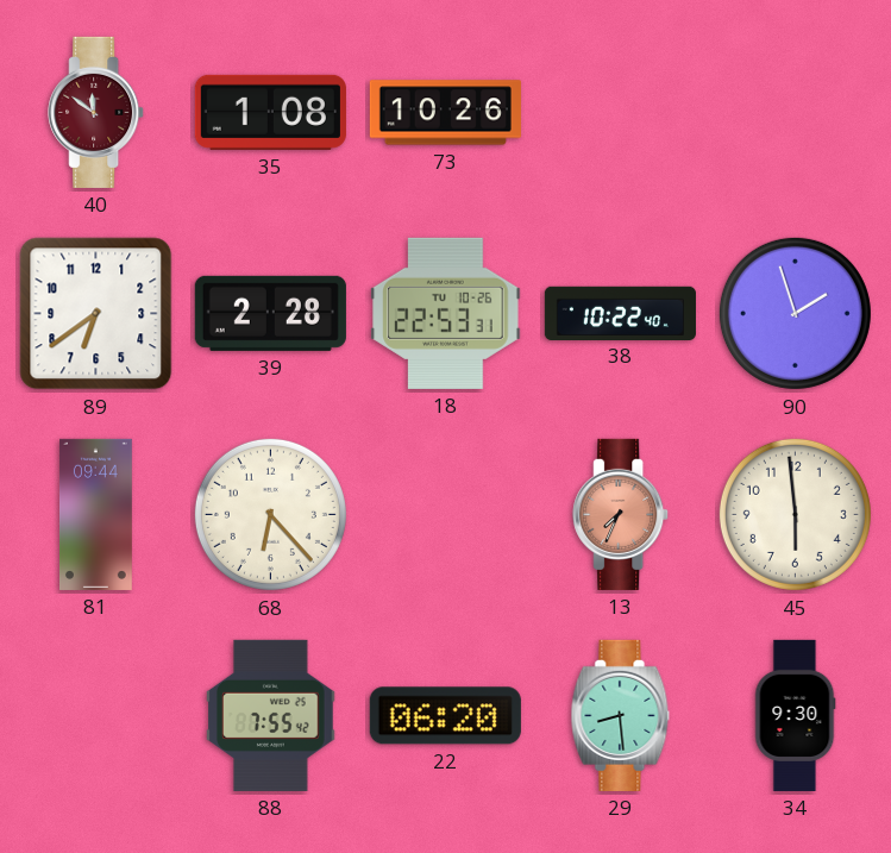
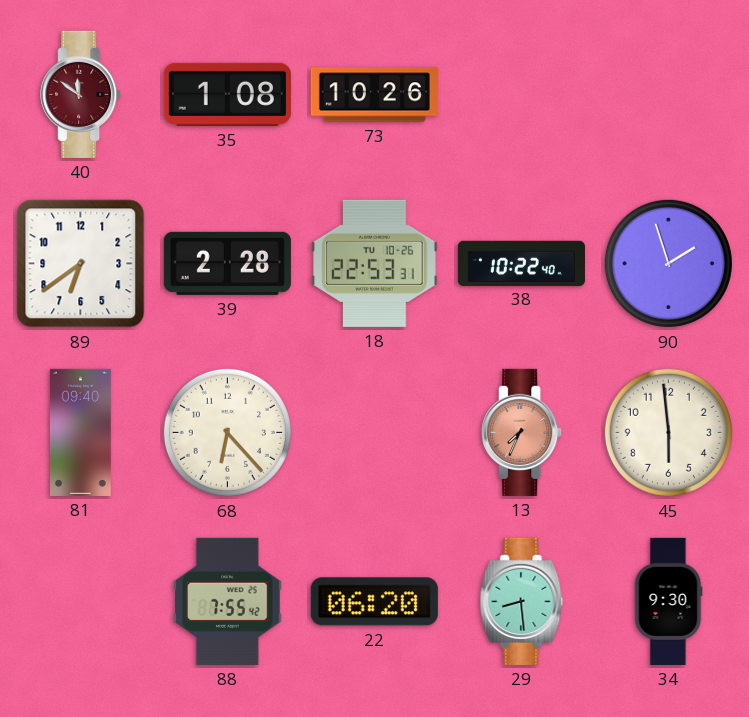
81: 09:44 -> 09:40 (81, 432)
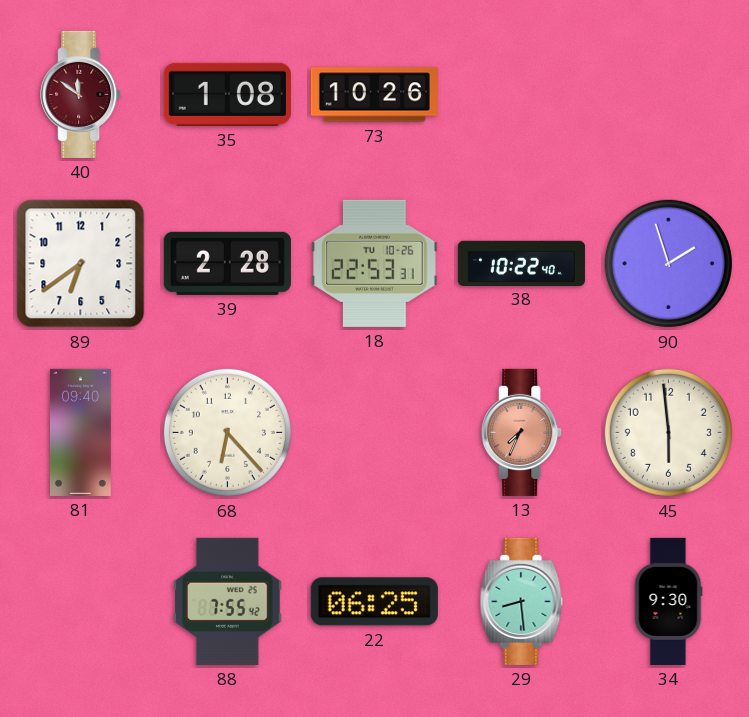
22: 06:20 -> 06:25 (374, 602)
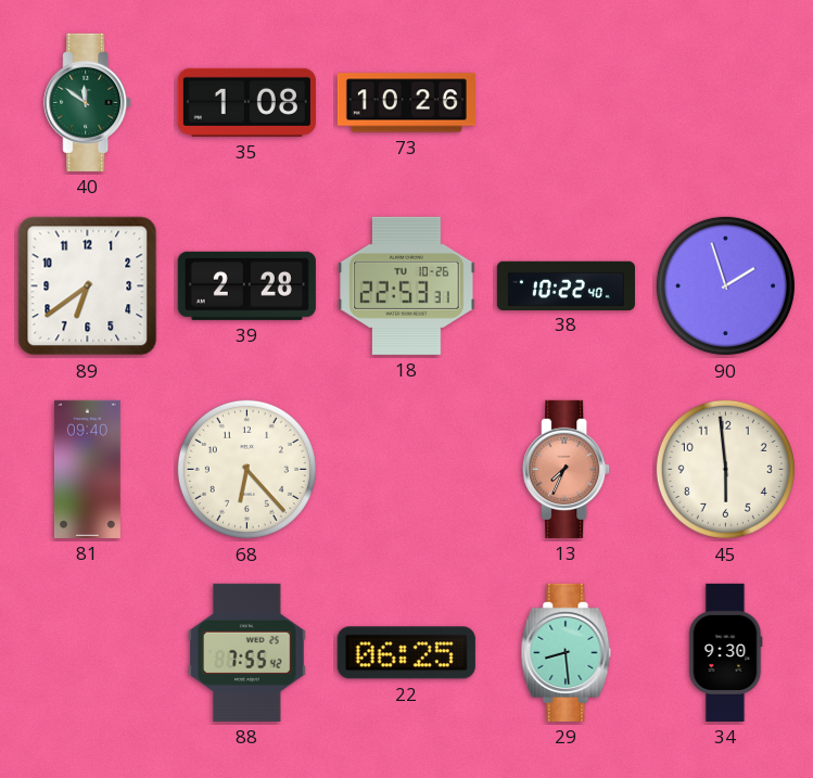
40 dial: burgundy -> green (88, 102)
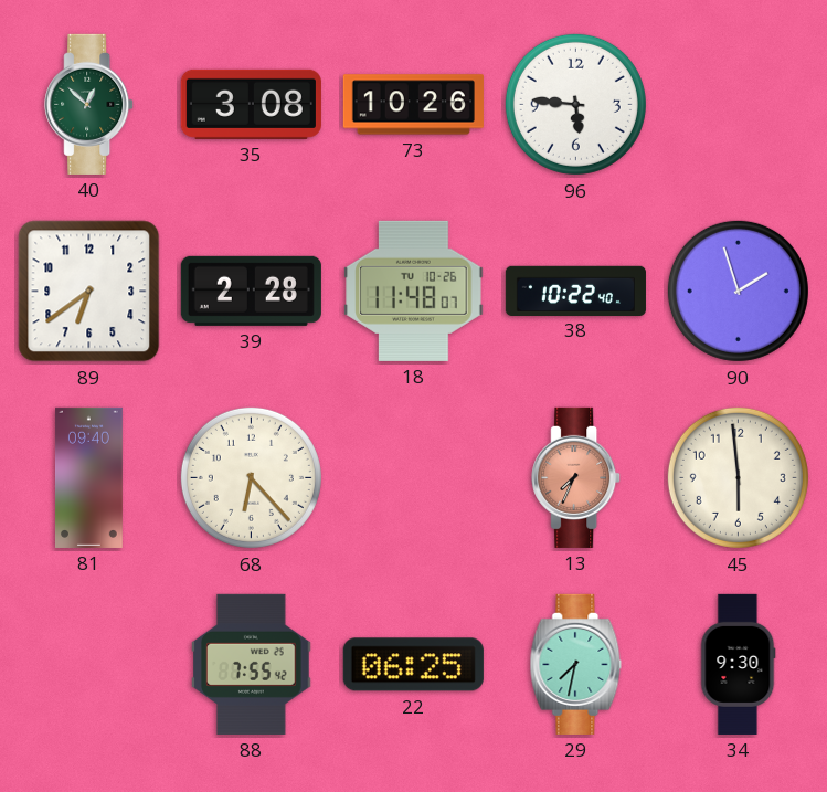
40: 11:51 -> 12:52 (89, 104)
35: 1:08 -> 3:08 (251, 104)
96: none -> 5:46 (575, 104)
18: 22:53 -> 11:48 (414, 291)
29: 8:29 -> 7:32 (576, 664)
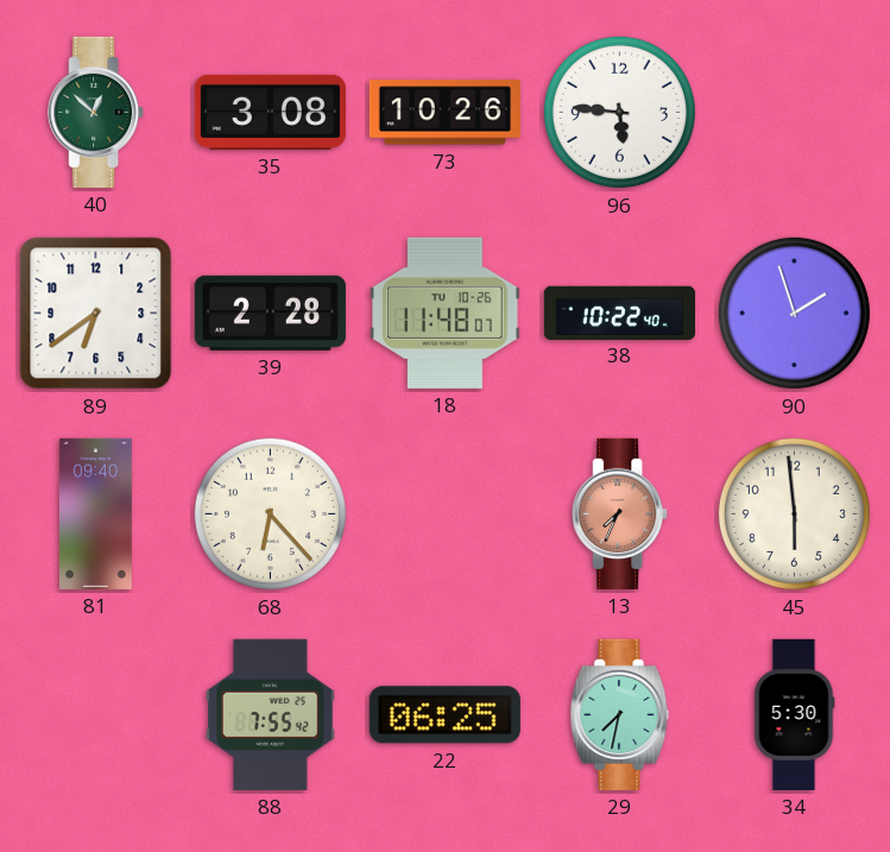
34: 9:30 -> 5:30 (794, 714)
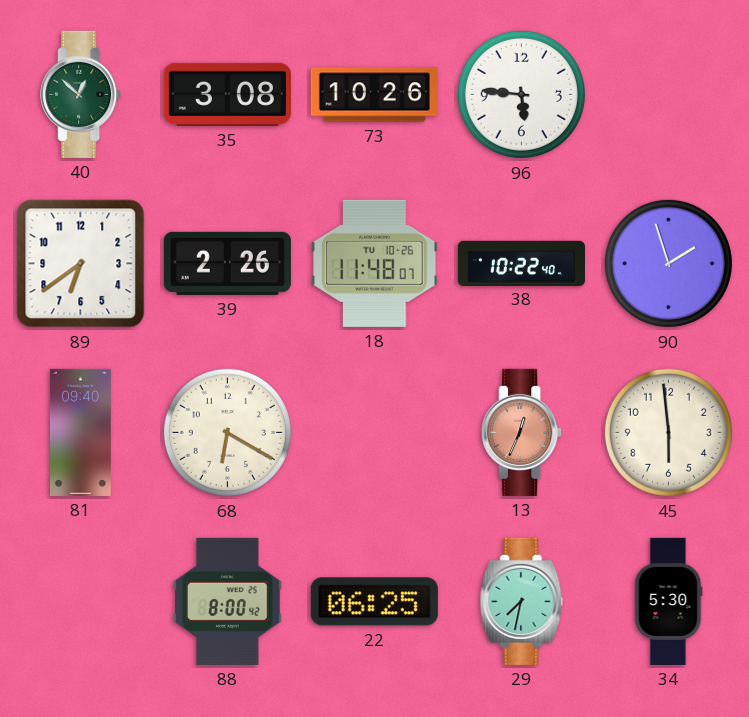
39: 2:28 -> 2:26 (227, 263)
68: 6:23 -> 6:20 (227, 432)
13: 7:34 -> 12:34 (522, 432)
88: 7:55 -> 8:00 (228, 601)
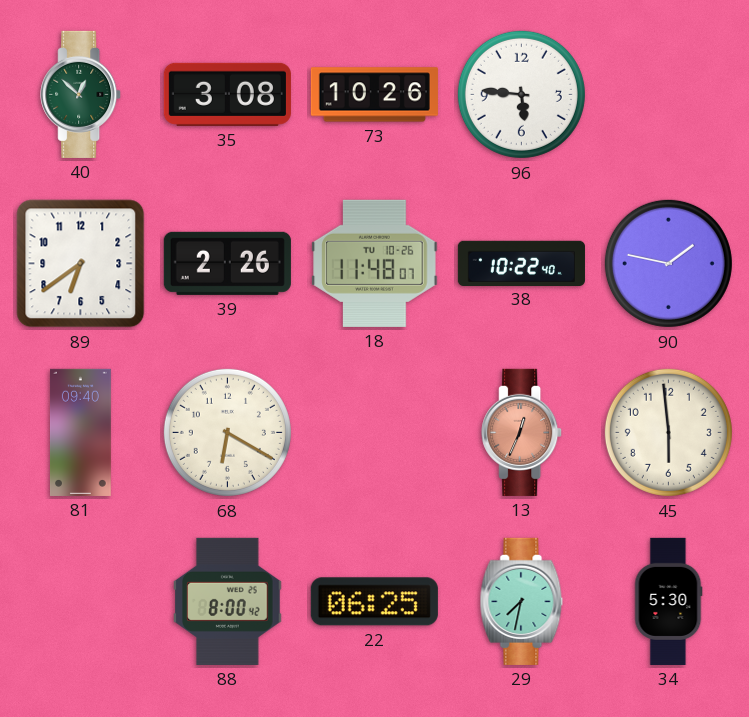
90: 1:57 -> 1:47 (668, 263)
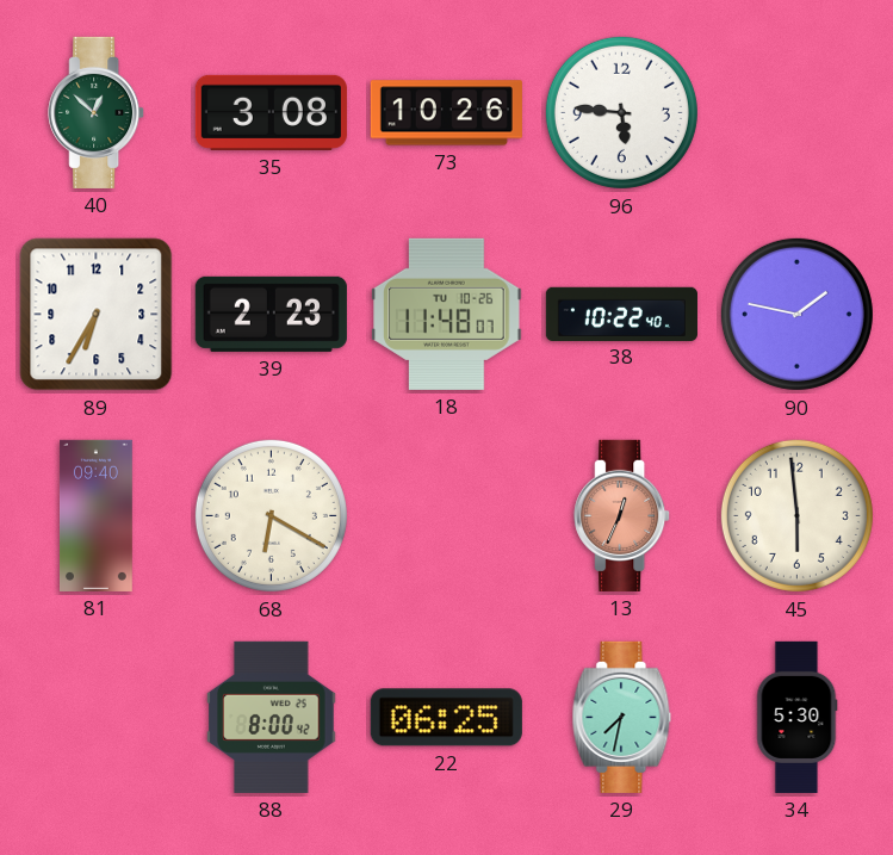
89: 6:39 -> 6:35 (97, 315)
39: 2:26 -> 2:23 (271, 314)
